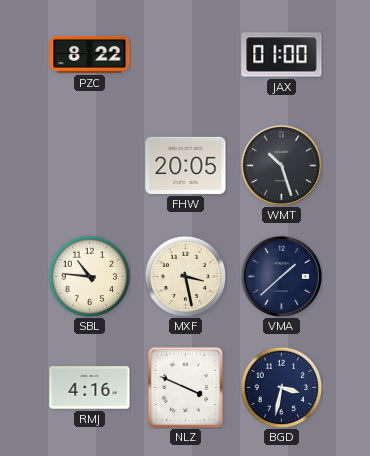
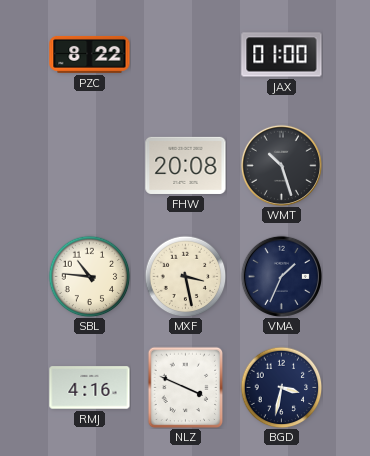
FHW: 20:05 -> 20:08 (186, 165)
VMA: 1:38 -> 1:34 (281, 276)
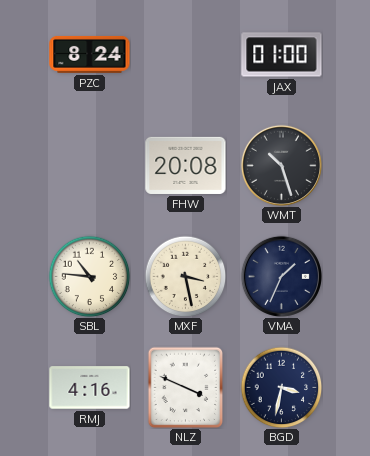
PZC: 8:22 -> 8:24 (90, 54)
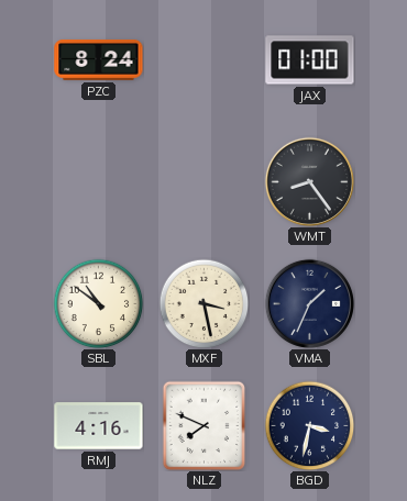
FHW: 20:08 -> none (186, 165)
WMT: 10:27 -> 8:24 (309, 181)
SBL: 10:46 -> 10:51 (98, 303)
NLZ: 3:49 -> 7:49 (205, 425)
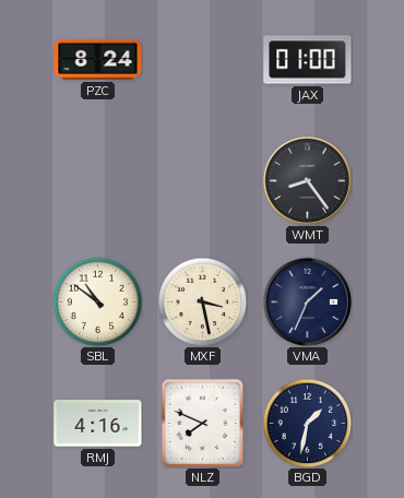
BGD: 3:32 -> 1:32 (307, 423)
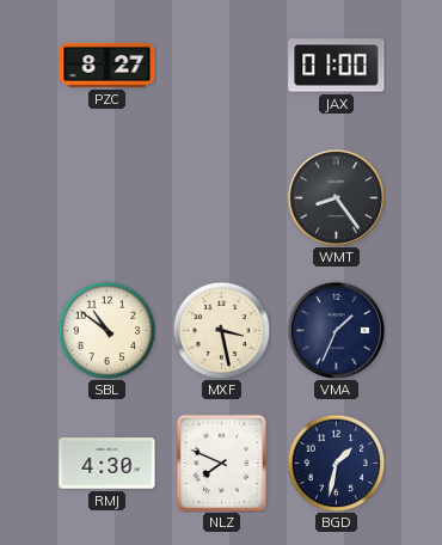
PZC: 8:24 -> 8:27 (108, 65)
RMJ: 4:16 -> 4:30 (108, 464)
